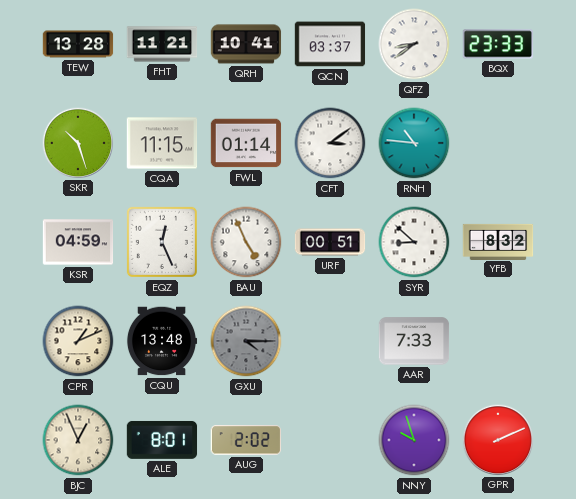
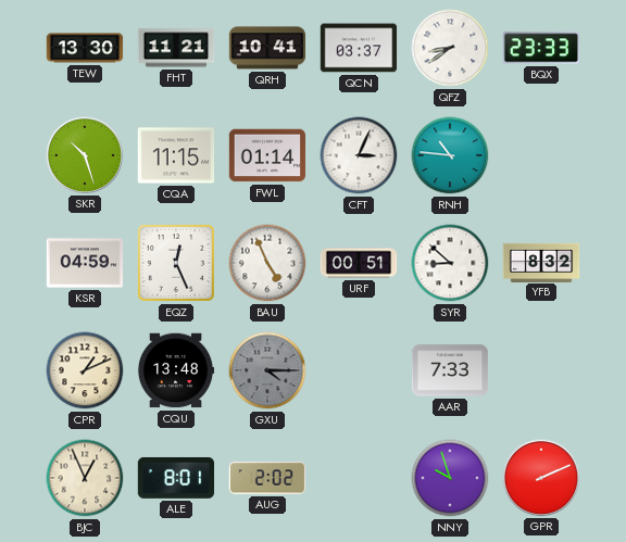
TEW: 13:28 -> 13:30 (85, 48)
CFT: 3:09 -> 3:04 (359, 155)
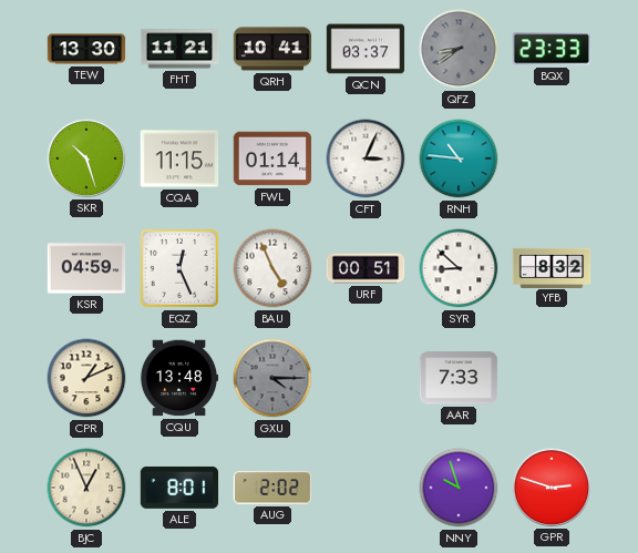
QFZ dial: white -> grey (459, 49)
GPR: 2:11 -> 2:48 (550, 487)
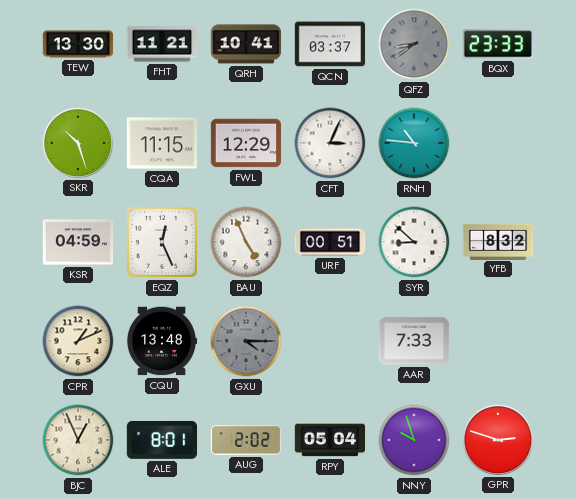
FWL: 01:14 -> 12:29 (246, 143)
RPY: none -> 05:04 (330, 440)
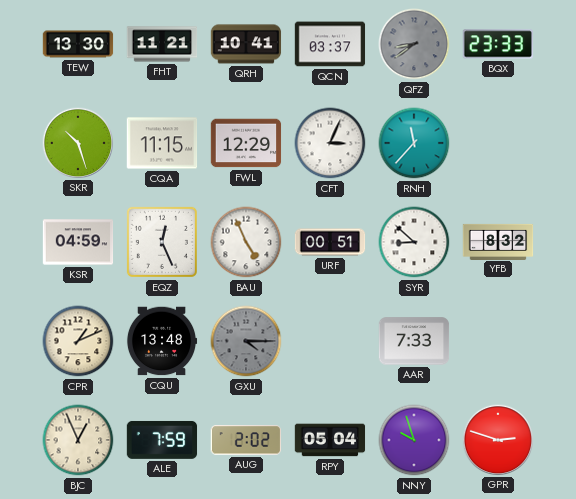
RNH: 10:46 -> 11:37 (414, 143)
ALE: 8:01 -> 7:59 (162, 440)
